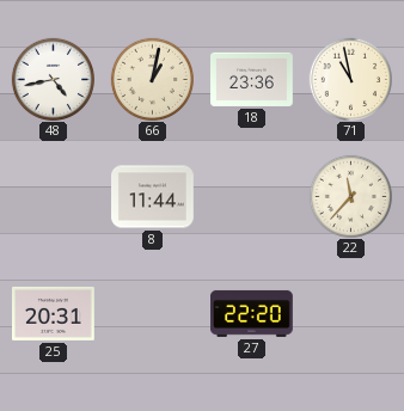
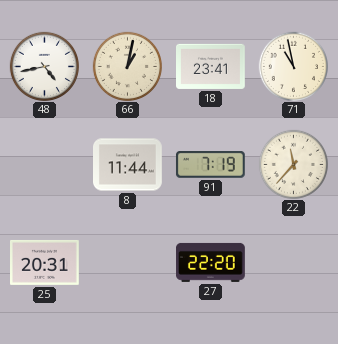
18: 23:36 -> 23:41 (211, 66)
91: none -> 7:19 (210, 165)
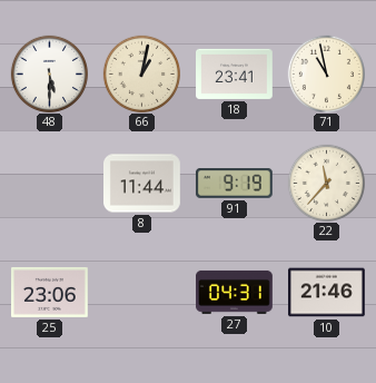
48: 4:43 -> 5:30 (49, 73)
91: 7:19 -> 9:19 (234, 184)
25: 20:31 -> 23:06 (50, 292)
27: 22:20 -> 04:31 (235, 292)
10: none -> 21:46 (327, 293)
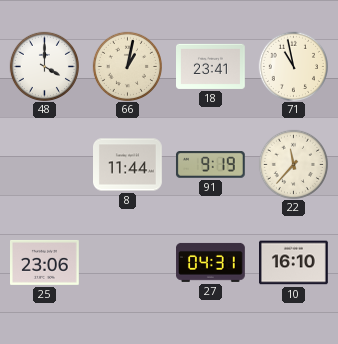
48: 5:30 -> 4:00 (44, 66)
10: 21:46 -> 16:10 (294, 263)
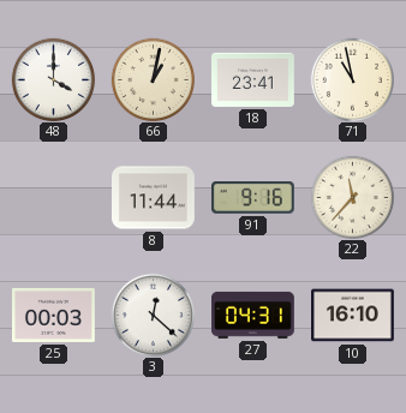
91: 9:19 -> 9:16 (252, 198)
25: 23:06 -> 00:03 (54, 315)
3: none -> 12:22 (153, 315)
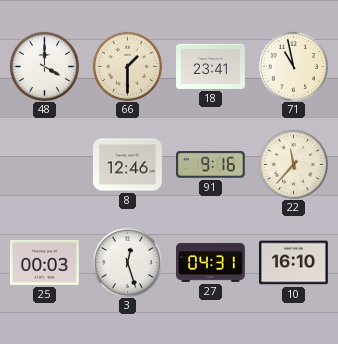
66: 1:02 -> 1:30 (127, 66)
8: 11:44 -> 12:46 (128, 165)
3: 12:22 -> 12:27 (127, 262)
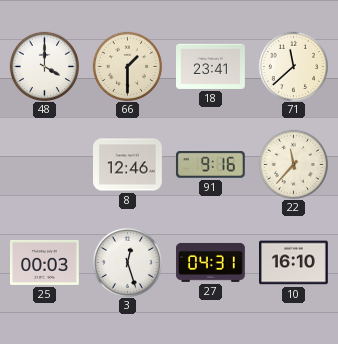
71: 10:58 -> 11:38 (293, 66)
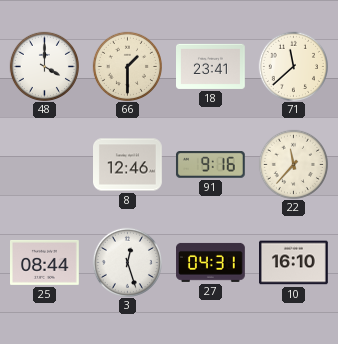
25: 00:03 -> 08:44 (45, 262)
